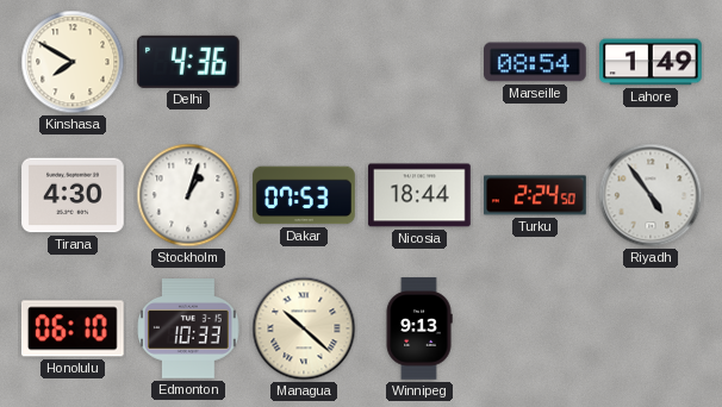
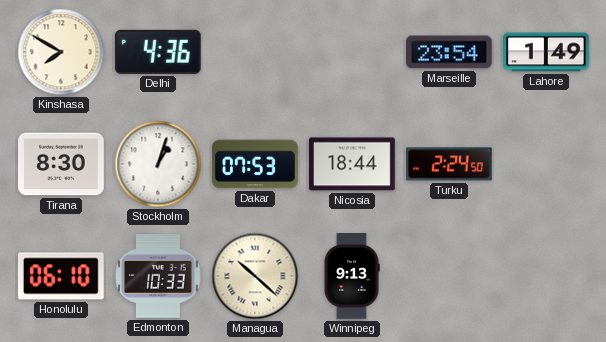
Marseille: 08:54 -> 23:54 (450, 52)
Tirana: 4:30 -> 8:30 (61, 164)
Riyadh: 4:54 -> none (651, 195)
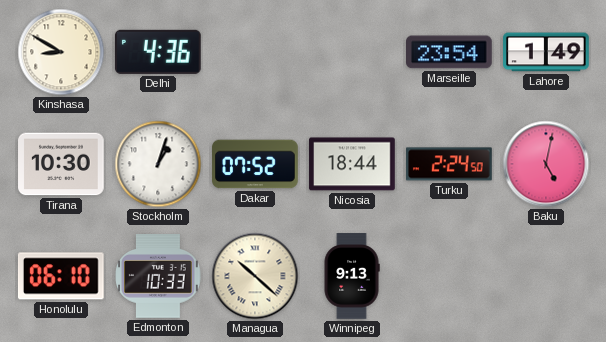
Kinshasa: 7:50 -> 8:50 (61, 52)
Tirana: 8:30 -> 10:30 (61, 164)
Dakar: 07:53 -> 07:52 (255, 164)
Baku: none -> 5:02 (546, 164)
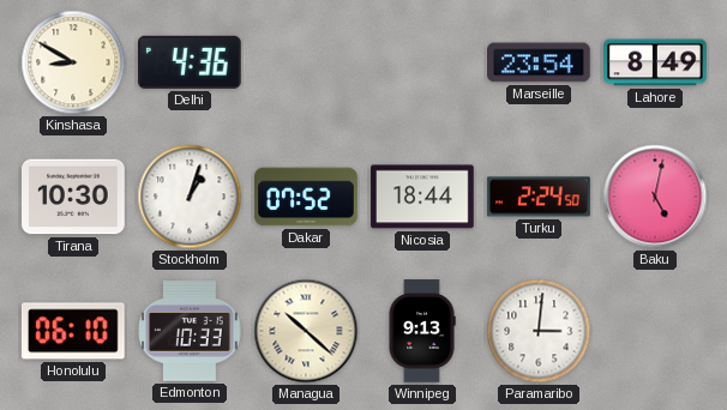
Lahore: 1:49 -> 8:49 (655, 62)
Paramaribo: none -> 3:01 (539, 331)
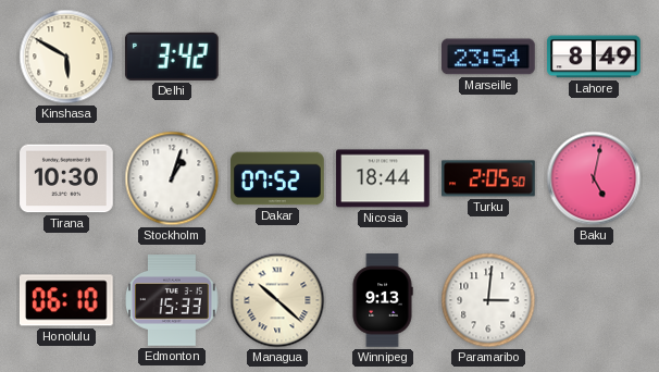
Kinshasa: 8:50 -> 5:50 (66, 57)
Delhi: 4:36 -> 3:42 (172, 57)
Turku: 2:24 -> 2:05 (488, 178)
Edmonton: 10:33 -> 15:33 (172, 300)
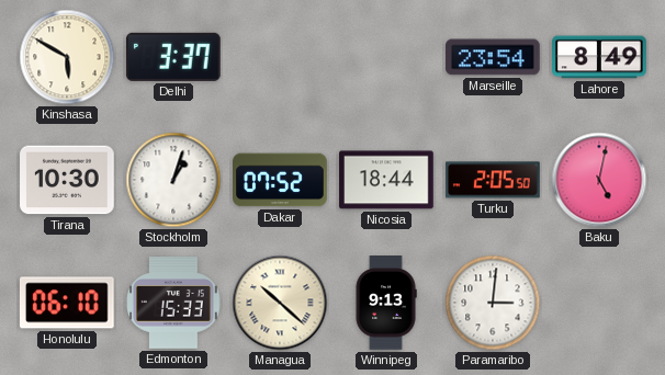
Delhi: 3:42 -> 3:37 (173, 57)
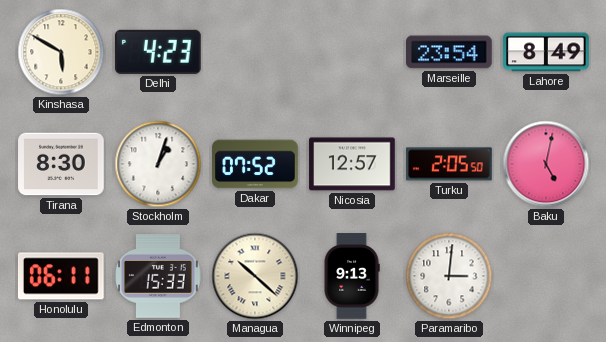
Delhi: 3:37 -> 4:23 (158, 52)
Tirana: 10:30 -> 8:30 (61, 164)
Nicosia: 18:44 -> 12:57 (352, 164)
Honolulu: 06:10 -> 06:11 (61, 276)
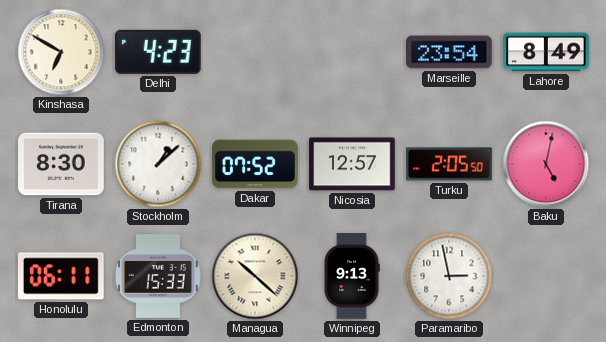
Kinshasa: 5:50 -> 6:50 (61, 52)
Stockholm: 1:03 -> 1:08 (158, 164)
Paramaribo: 3:01 -> 2:58 (449, 276)
